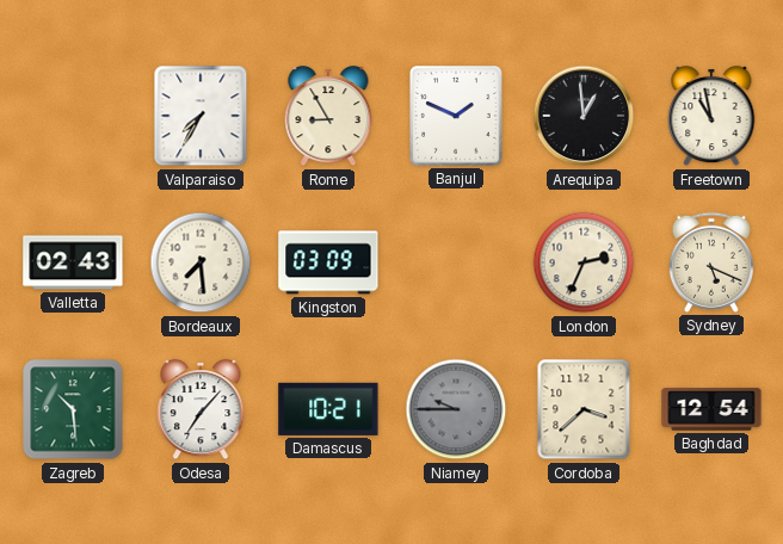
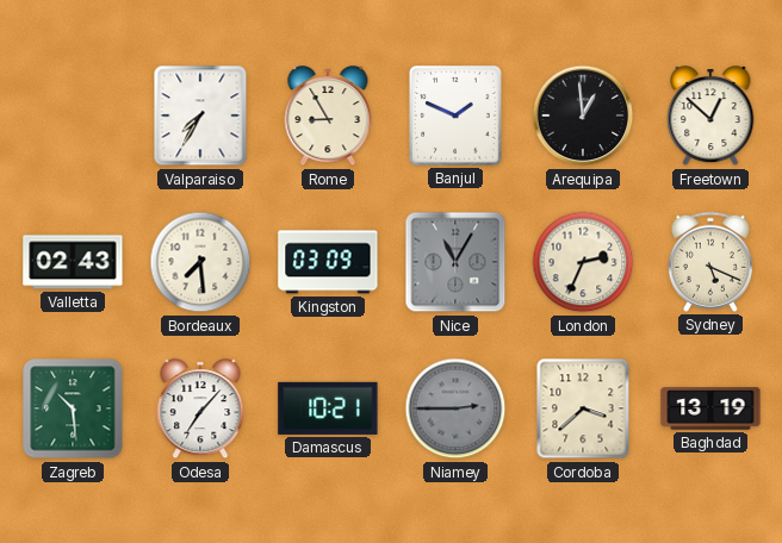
Freetown: 10:58 -> 12:52 (710, 117)
Nice: none -> 11:05 (455, 262)
Niamey: 9:45 -> 2:45 (455, 408)
Baghdad: 12:54 -> 13:19 (710, 408)
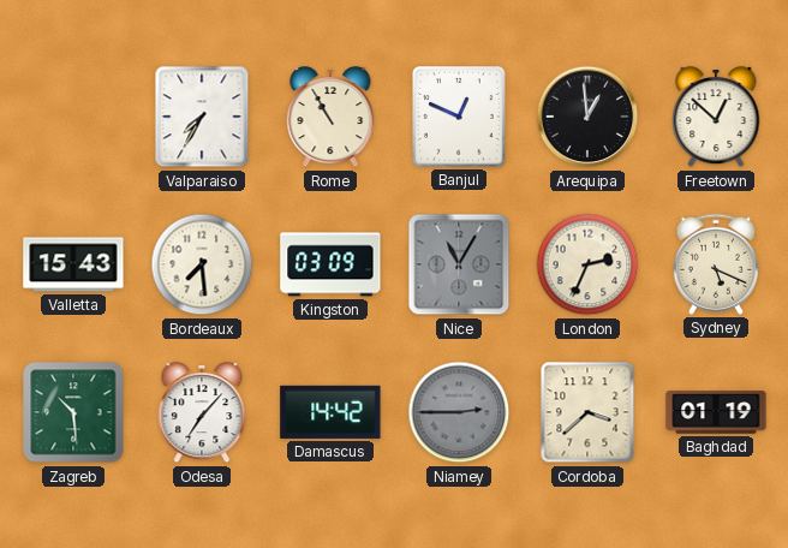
Rome: 8:55 -> 10:55 (330, 118)
Banjul: 1:49 -> 12:49 (459, 117)
Valletta: 02:43 -> 15:43 (73, 264)
Damascus: 10:21 -> 14:42 (330, 412)
Baghdad: 13:19 -> 01:19 (716, 412)
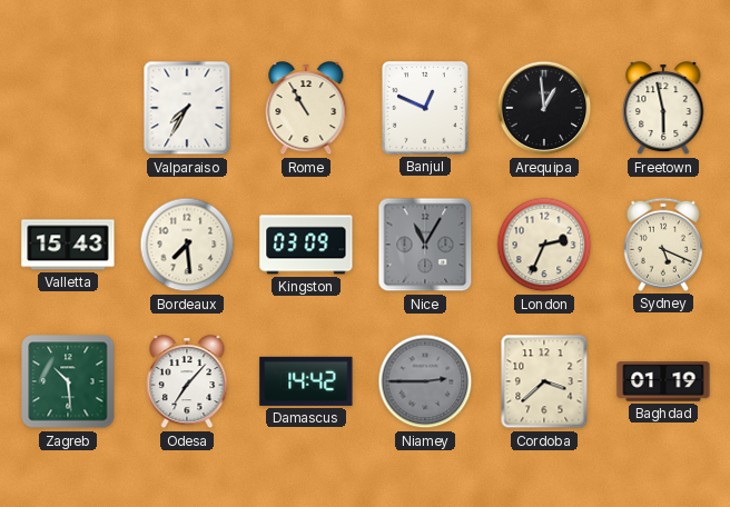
Freetown: 12:52 -> 5:58 (663, 109)
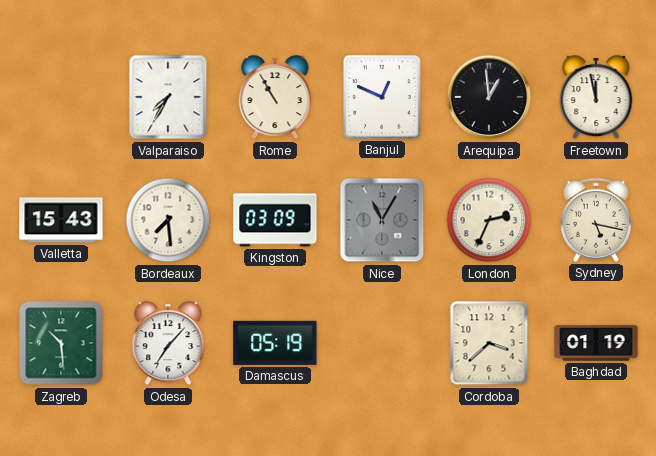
Freetown: 5:58 -> 11:58 (596, 98)
Sydney: 5:19 -> 5:17 (596, 220)
Damascus: 14:42 -> 05:19 (275, 343)
Niamey: 2:45 -> none (425, 381)
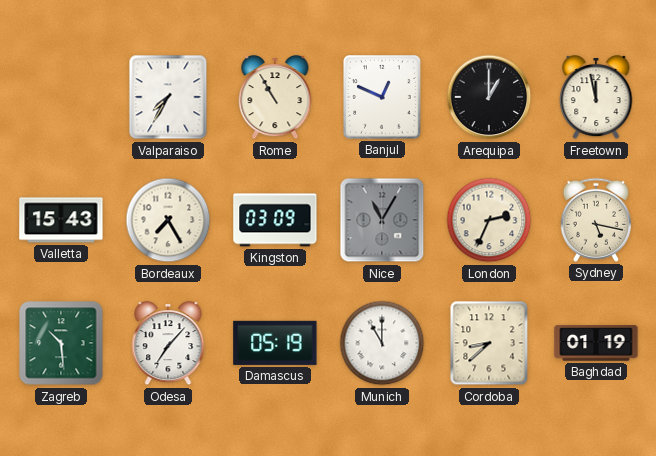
Arequipa: 12:59 -> 1:00 (489, 97)
Bordeaux: 7:29 -> 7:25 (168, 220)
Munich: none -> 11:00 (382, 343)
Cordoba: 3:38 -> 8:38 (489, 343)
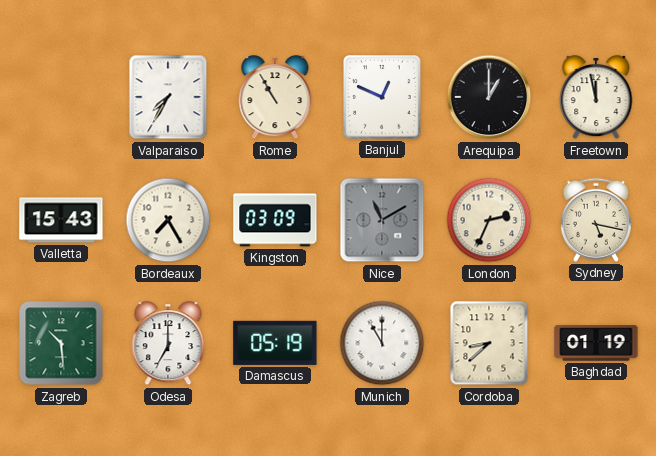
Nice: 11:05 -> 11:10 (382, 220)
Odesa: 7:07 -> 7:00 (168, 344)
